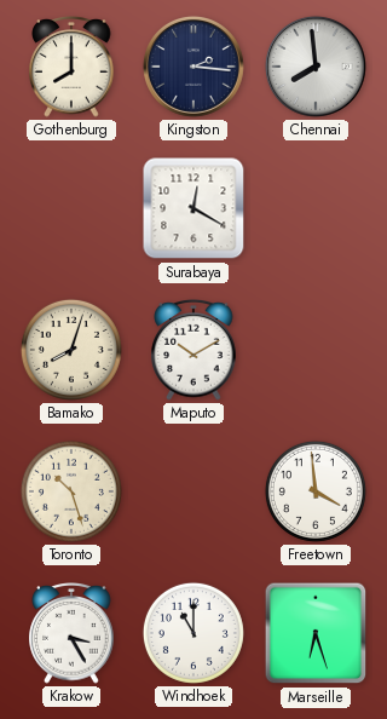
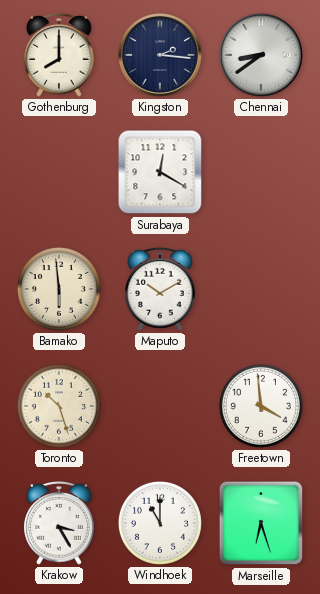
Chennai: 7:59 -> 8:39 (261, 55)
Bamako: 8:03 -> 5:59 (59, 289)
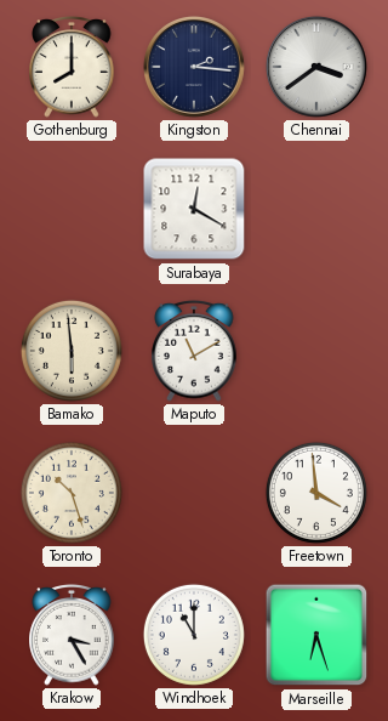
Chennai: 8:39 -> 3:39 (316, 67)
Maputo: 10:10 -> 11:10 (194, 351)
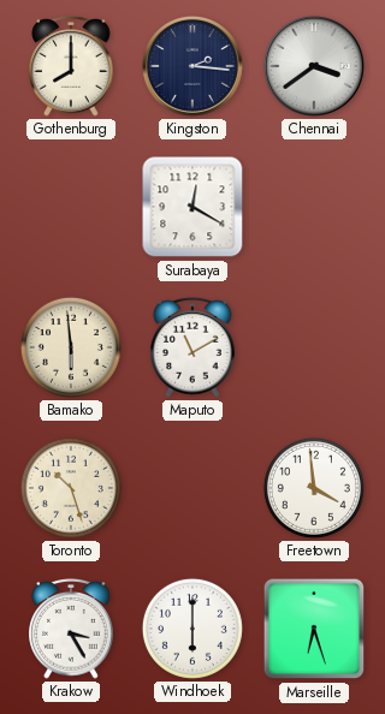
Windhoek: 11:00 -> 6:00 (192, 629)
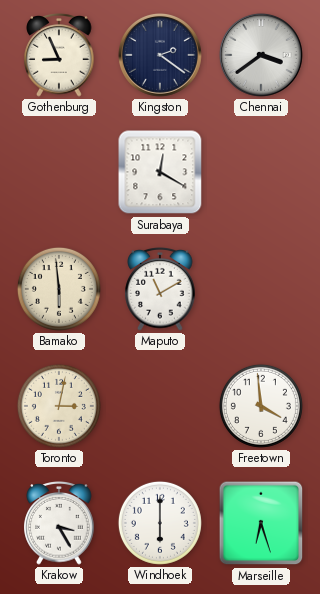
Gothenburg: 8:00 -> 8:56 (59, 55)
Kingston: 2:16 -> 2:21 (160, 55)
Toronto: 10:27 -> 3:02 (59, 406)
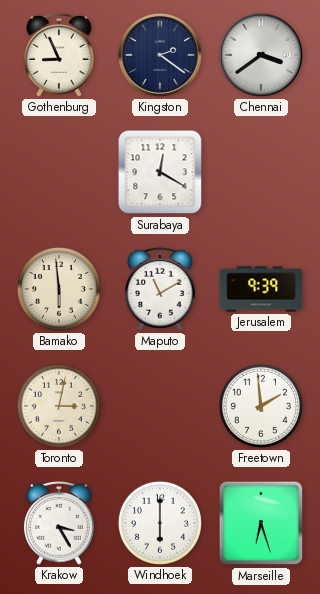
Jerusalem: none -> 9:39 (261, 289)
Freetown: 3:59 -> 1:59 (261, 406)
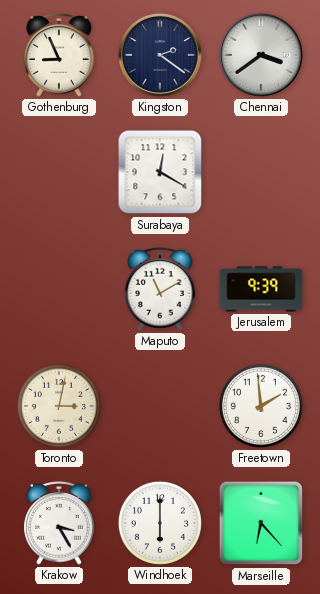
Bamako: 5:59 -> none (59, 289)
Marseille: 6:27 -> 6:23 (261, 523)
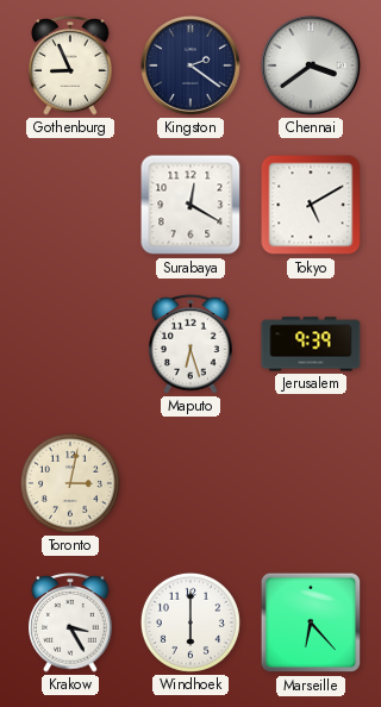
Tokyo: none -> 5:10 (311, 205)
Maputo: 11:10 -> 6:27 (190, 344)
Freetown: 1:59 -> none (261, 406)
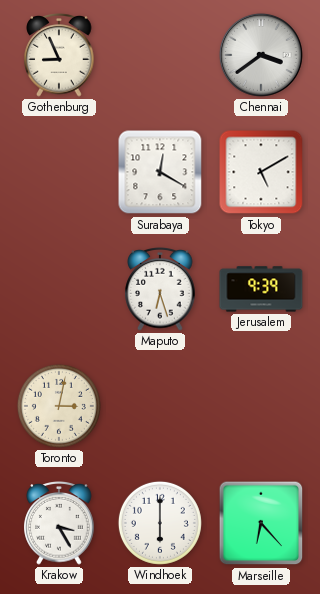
Kingston: 2:21 -> none (190, 65)
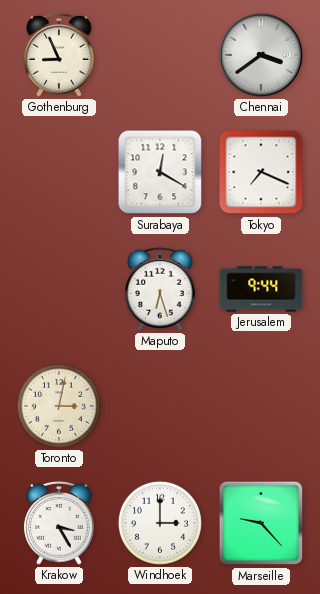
Tokyo: 5:10 -> 7:19 (261, 172)
Jerusalem: 9:39 -> 9:44 (261, 289)
Windhoek: 6:00 -> 3:00 (160, 523)
Marseille: 6:23 -> 9:23 (261, 523)
